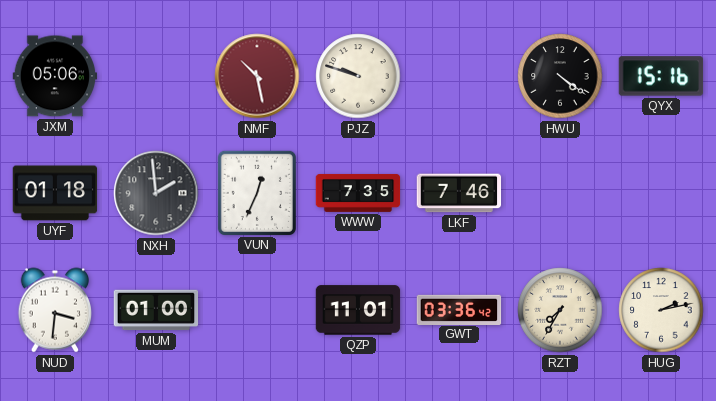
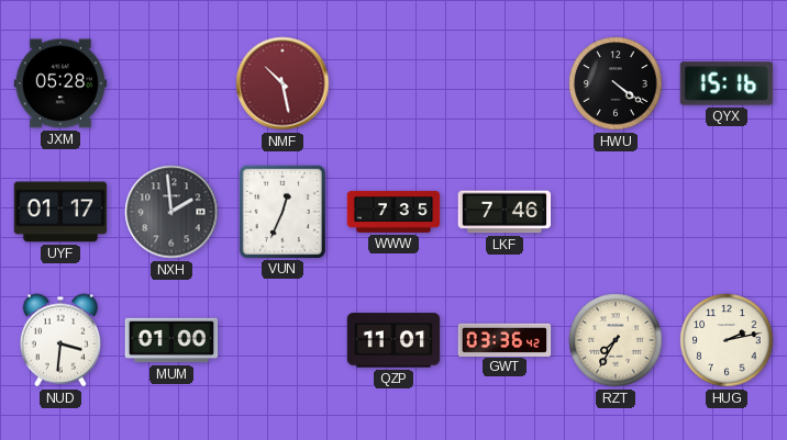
JXM: 05:06 -> 05:28 (60, 83)
PJZ: 9:48 -> none (358, 76)
UYF: 01:18 -> 01:17 (60, 212)
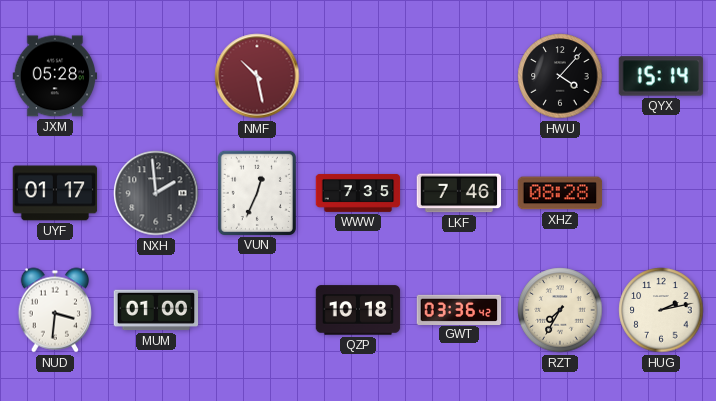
HWU: 4:21 -> 4:07 (560, 76)
QYX: 15:16 -> 15:14 (661, 76)
XHZ: none -> 08:28 (560, 193)
QZP: 11:01 -> 10:18 (358, 310)
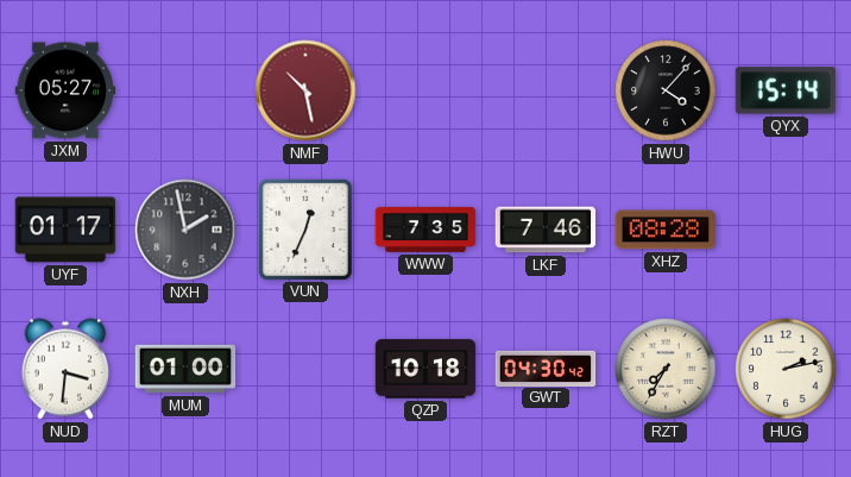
JXM: 05:28 -> 05:27 (65, 90)
NXH: 1:59 -> 1:58 (185, 230)
GWT: 03:36 -> 04:30 (546, 368)
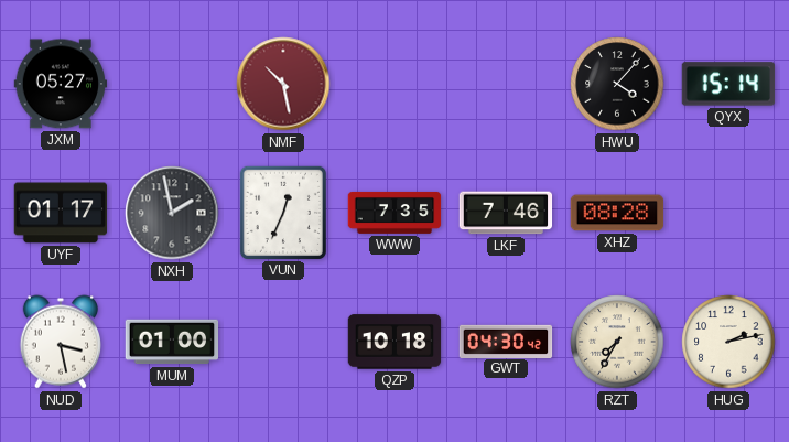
NUD: 3:31 -> 3:28 (61, 342)
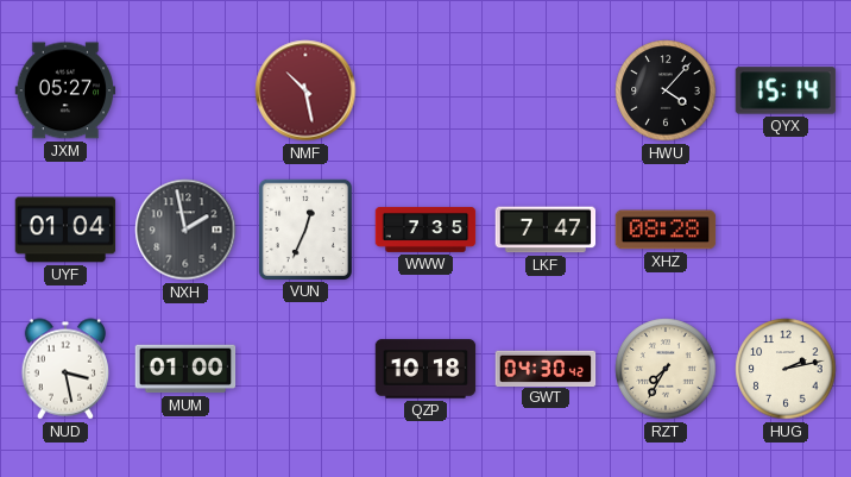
UYF: 01:17 -> 01:04 (65, 230)
LKF: 7:46 -> 7:47 (546, 230)
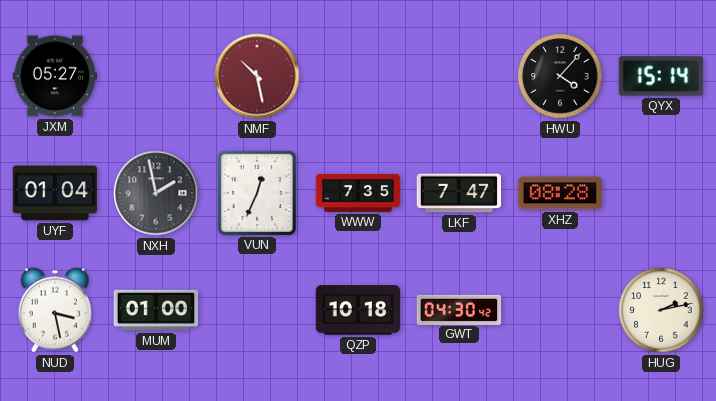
RZT: 7:35 -> none (666, 369)
